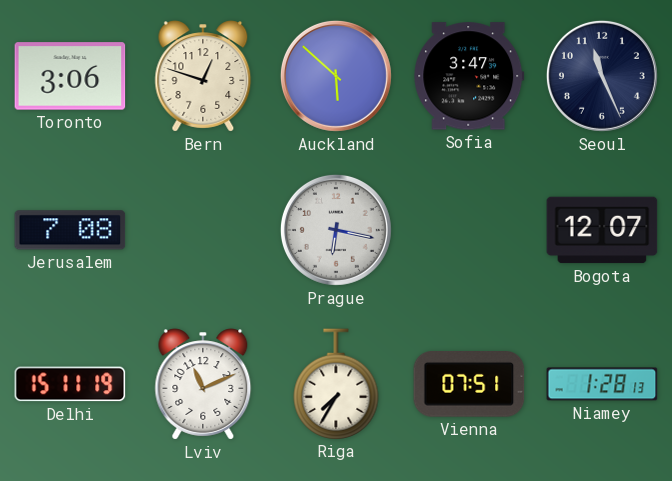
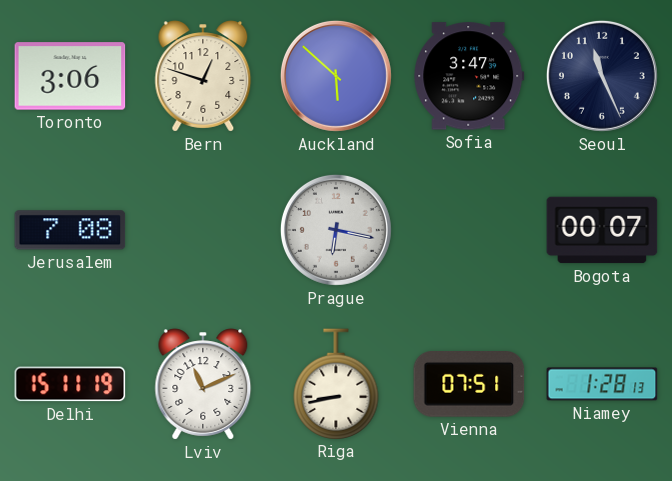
Bogota: 12:07 -> 00:07 (602, 230)
Riga: 7:35 -> 8:43 (336, 384)
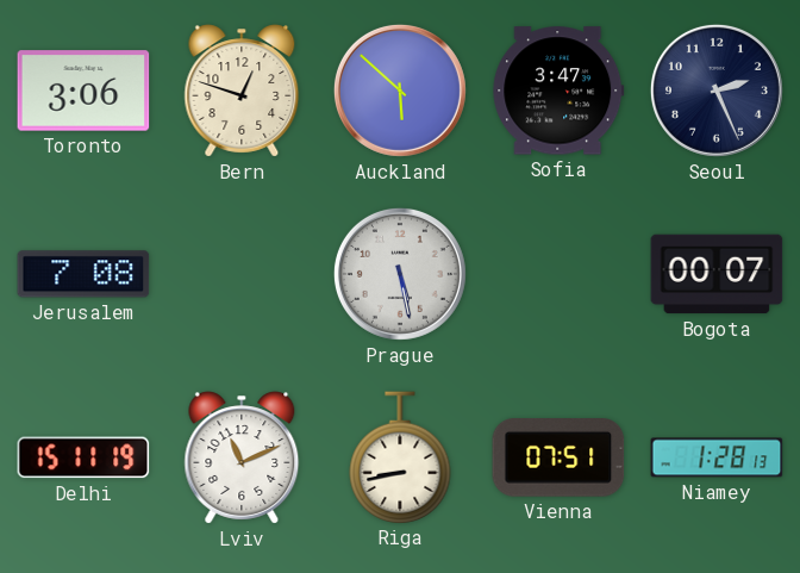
Seoul: 11:26 -> 2:26 (717, 91)
Prague: 6:17 -> 5:28 (400, 274)
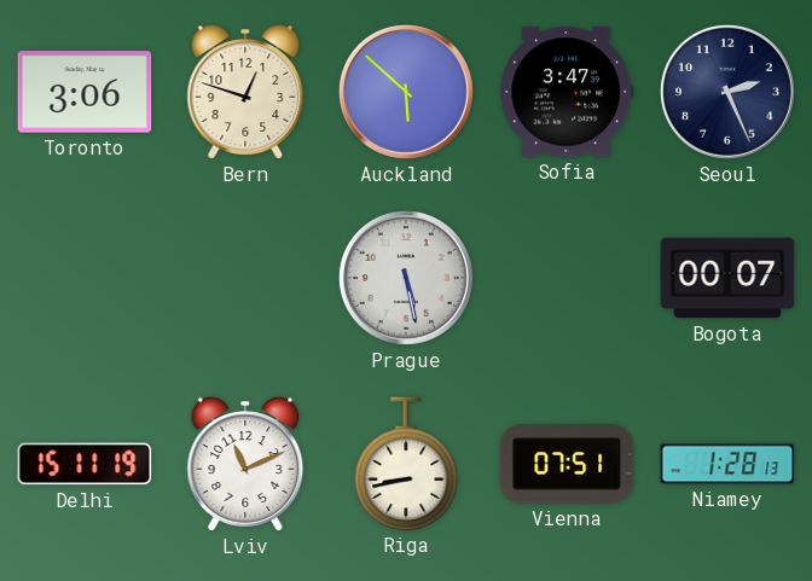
Jerusalem: 7:08 -> none (83, 274)
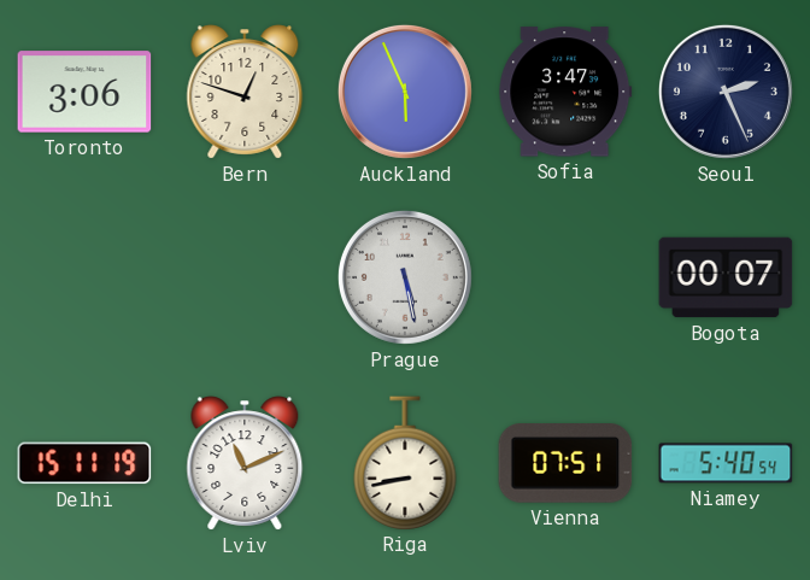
Auckland: 5:52 -> 5:56 (405, 92)
Niamey: 1:28 -> 5:40 (726, 463)
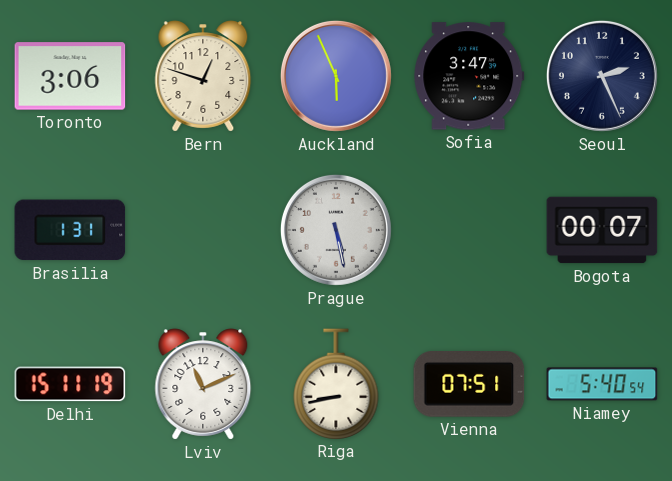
Brasilia: none -> 1:31 (70, 230)
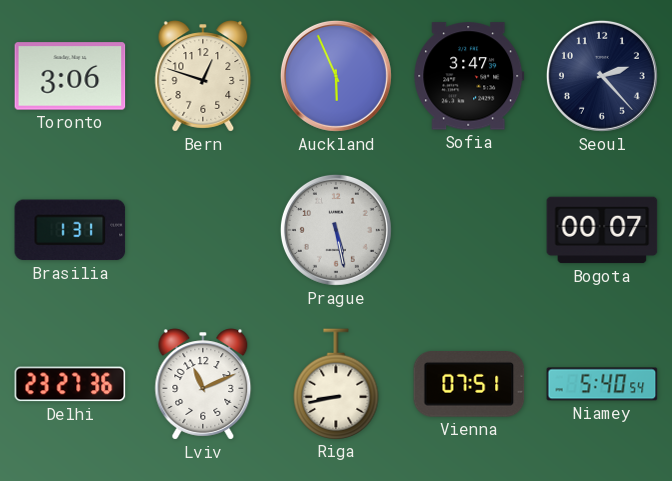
Seoul: 2:26 -> 2:23 (602, 76)
Delhi: 15:11 -> 23:27 (70, 384)
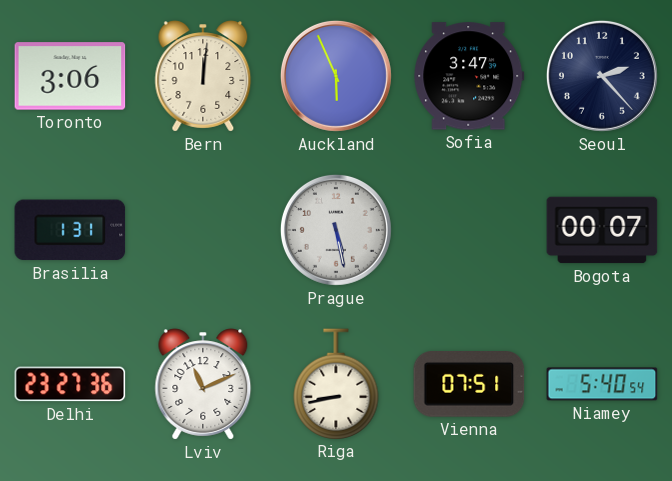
Bern: 12:48 -> 12:01 (203, 76)
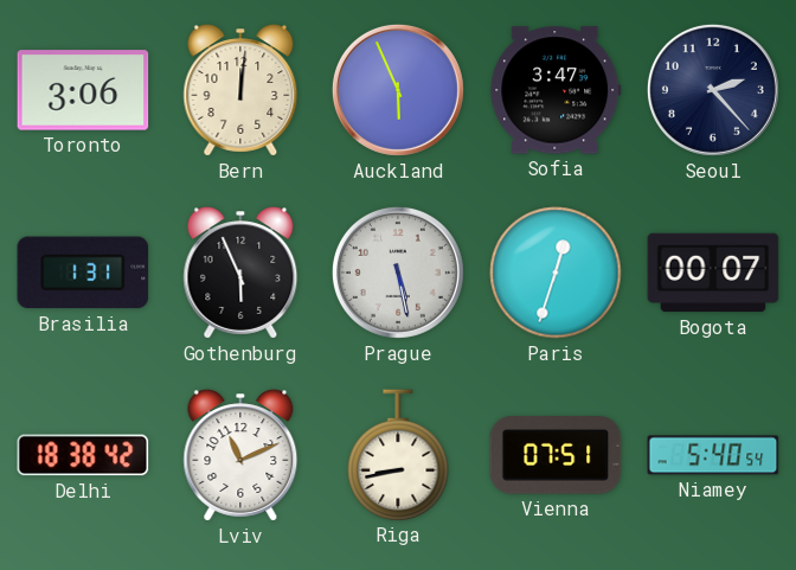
Gothenburg: none -> 5:56 (240, 273)
Paris: none -> 12:33 (556, 273)
Delhi: 23:27 -> 18:38 (83, 455)
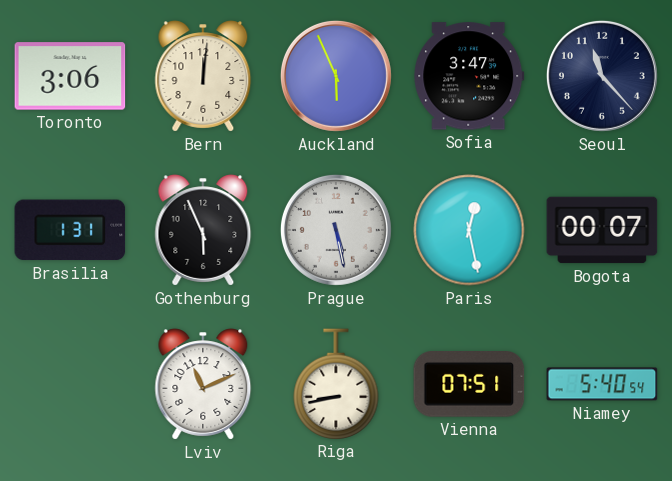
Seoul: 2:23 -> 11:23 (602, 76)
Paris: 12:33 -> 12:28 (469, 230)
Delhi: 18:38 -> none (83, 455)
